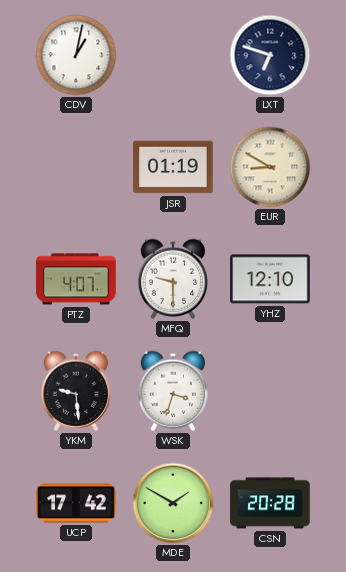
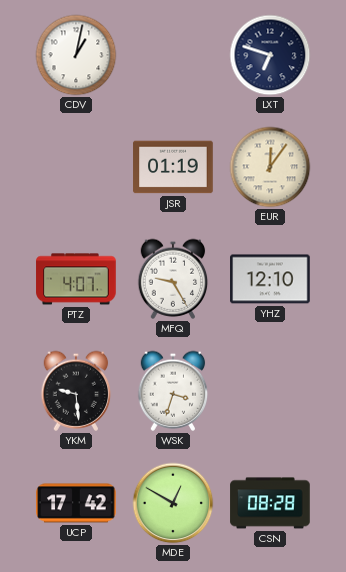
EUR: 8:50 -> 12:06 (270, 167)
MFQ: 9:30 -> 9:25 (173, 279)
MDE: 1:50 -> 12:50 (173, 503)
CSN: 20:28 -> 08:28 (270, 503)
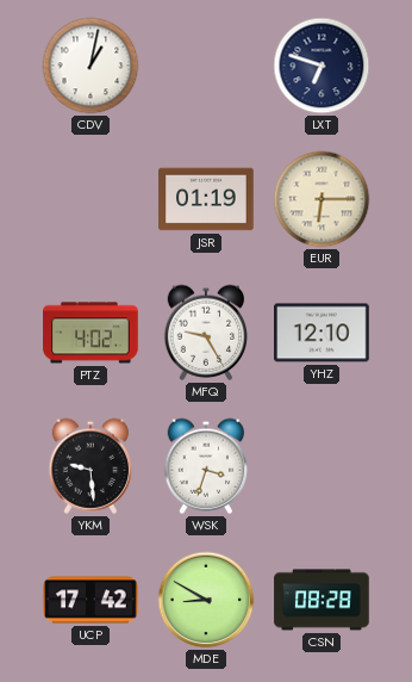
EUR: 12:06 -> 6:15 (322, 199)
PTZ: 4:07 -> 4:02 (90, 333)
MDE: 12:50 -> 8:50 (206, 600)
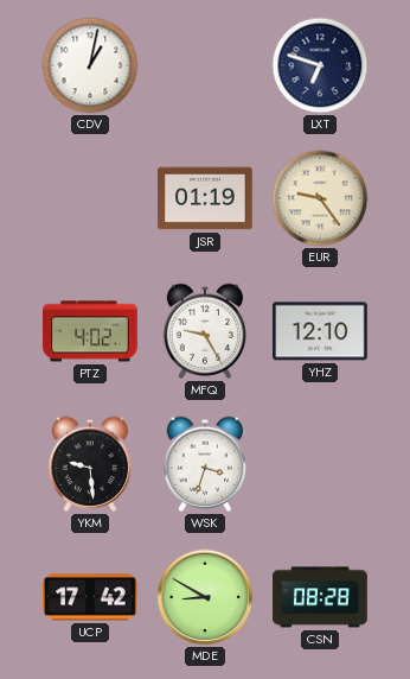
EUR: 6:15 -> 9:24 (320, 198)
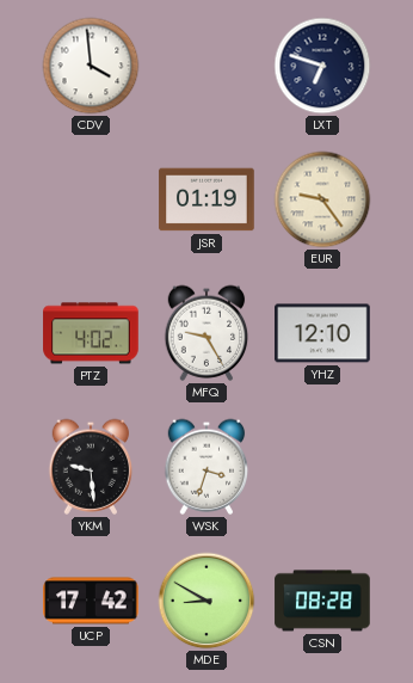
CDV: 1:02 -> 3:59 (91, 66)
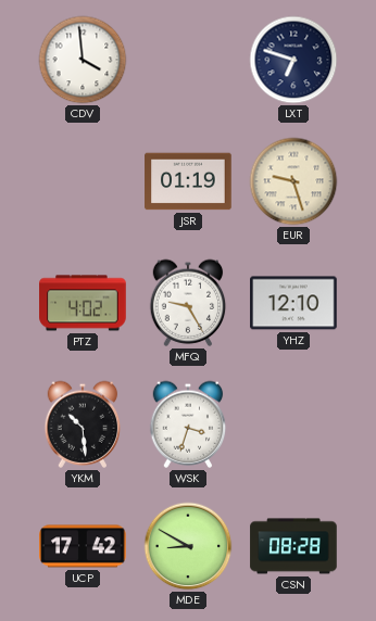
EUR: 9:24 -> 9:27 (293, 181)
YKM: 9:29 -> 10:29 (83, 424)
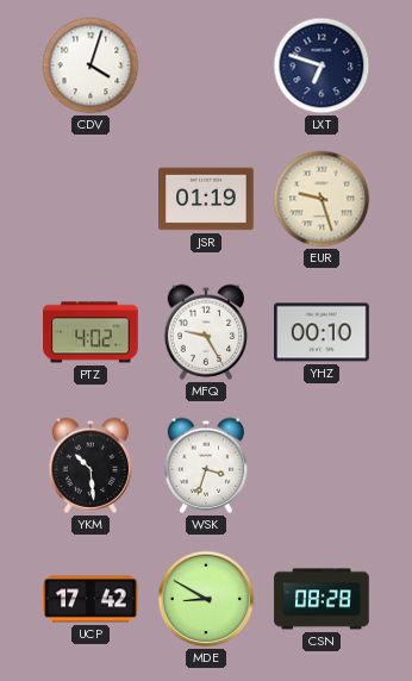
CDV: 3:59 -> 4:03 (90, 65)
YHZ: 12:10 -> 00:10 (322, 332)
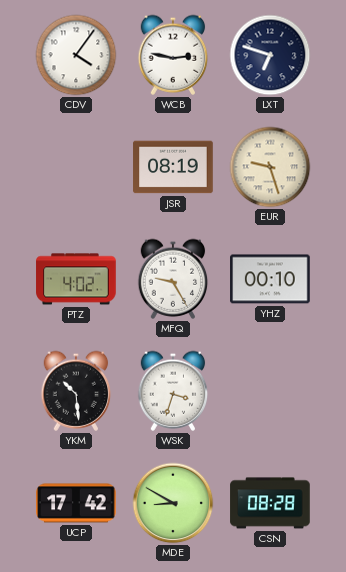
CDV: 4:03 -> 4:06 (76, 55)
WCB: none -> 2:47 (173, 55)
JSR: 01:19 -> 08:19 (173, 167)
